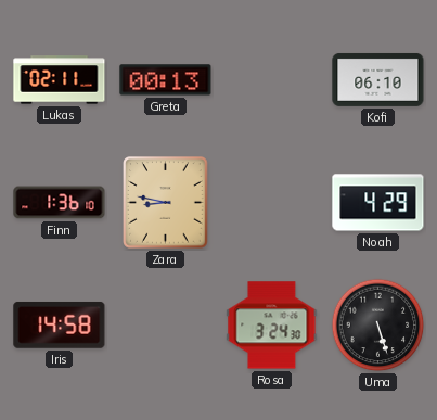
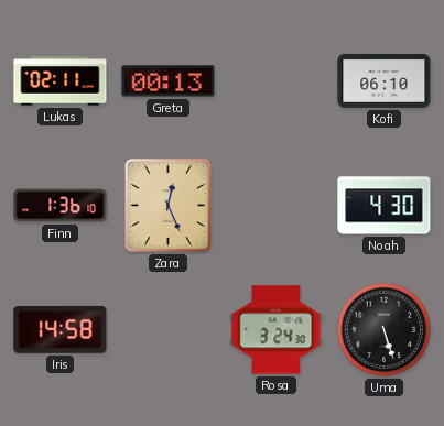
Zara: 8:47 -> 12:26 (169, 206)
Noah: 4:29 -> 4:30 (385, 206)
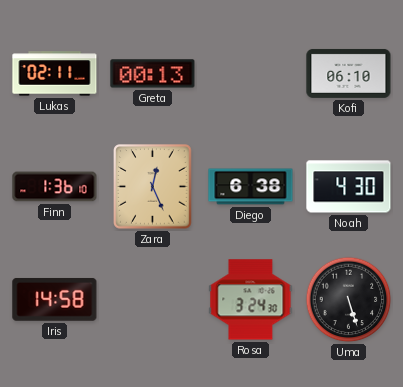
Diego: none -> 6:38 (251, 187)
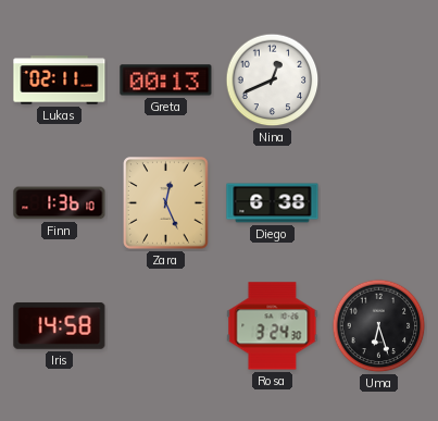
Nina: none -> 12:41 (273, 81)
Kofi: 06:10 -> none (349, 73)
Noah: 4:30 -> none (349, 187)
Uma: 5:27 -> 6:27 (379, 326)
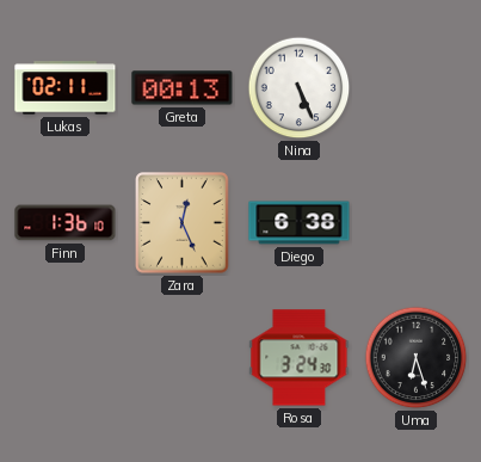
Nina: 12:41 -> 5:26 (300, 88)
Iris: 14:58 -> none (60, 325)
